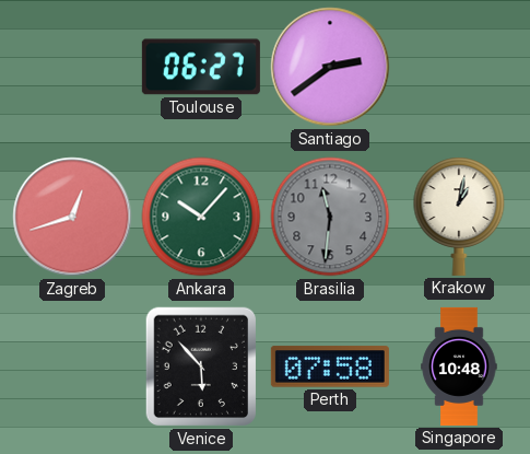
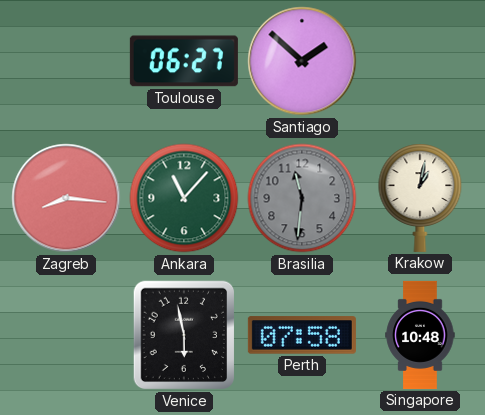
Santiago: 2:39 -> 1:52 (302, 61)
Zagreb: 12:42 -> 8:16 (66, 198)
Ankara: 10:07 -> 11:07 (184, 198)
Venice: 5:53 -> 5:58 (183, 335)
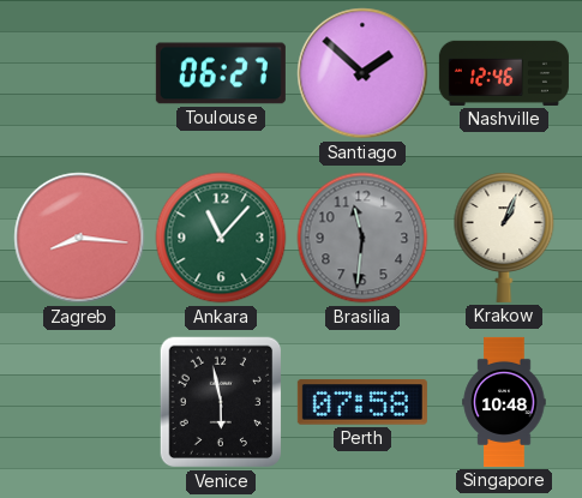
Nashville: none -> 12:46 (504, 73)
Krakow: 1:02 -> 1:04 (504, 238)
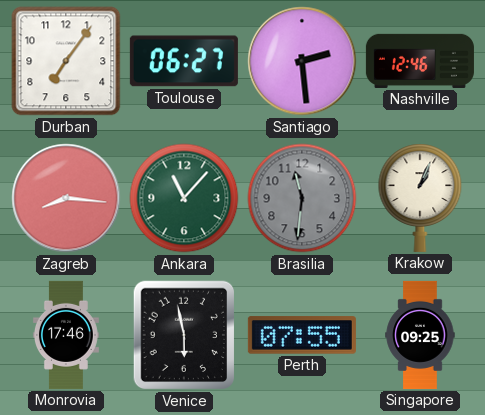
Durban: none -> 7:06 (66, 61)
Santiago: 1:52 -> 2:29 (302, 61)
Monrovia: none -> 17:46 (66, 335)
Perth: 07:58 -> 07:55 (302, 335)
Singapore: 10:48 -> 09:25 (420, 335)
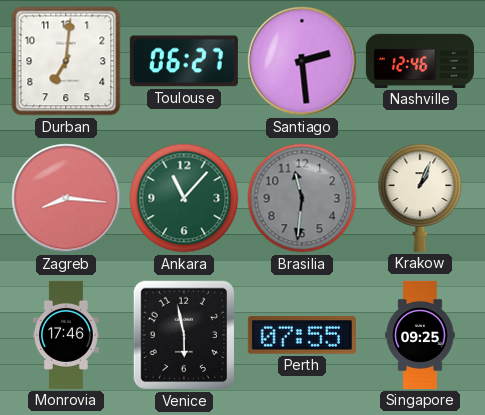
Durban: 7:06 -> 7:01 (66, 61)
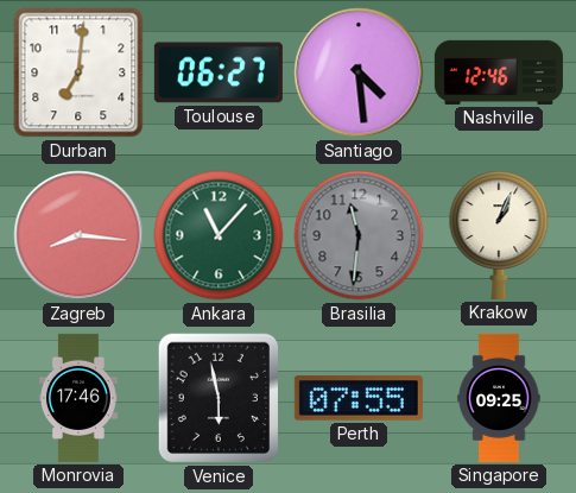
Santiago: 2:29 -> 4:29 (359, 72)
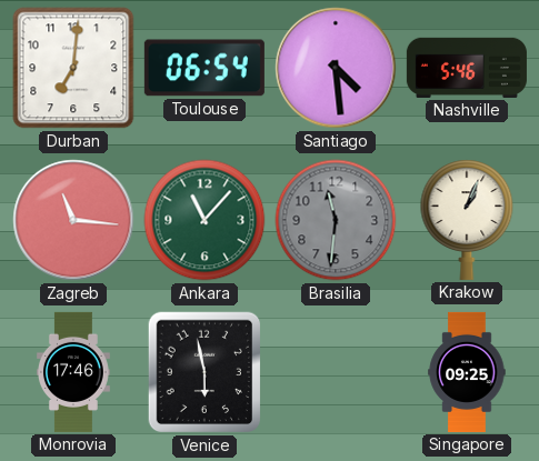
Toulouse: 06:27 -> 06:54 (204, 68)
Nashville: 12:46 -> 5:46 (467, 68)
Zagreb: 8:16 -> 11:16 (73, 220)
Perth: 07:55 -> none (359, 398)
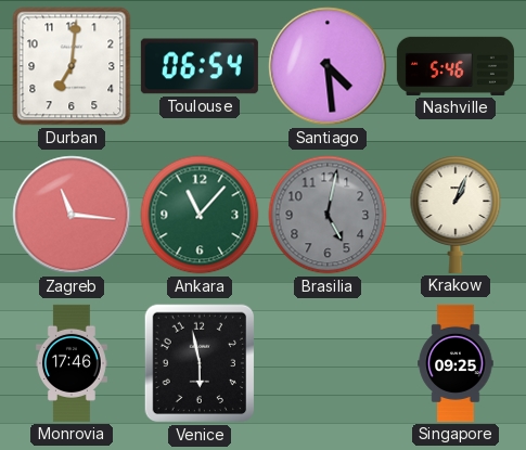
Brasilia: 11:31 -> 5:02 (328, 215)
